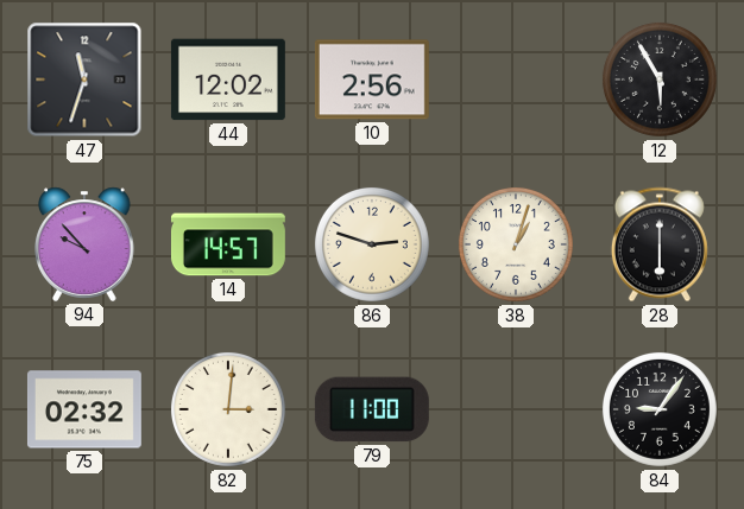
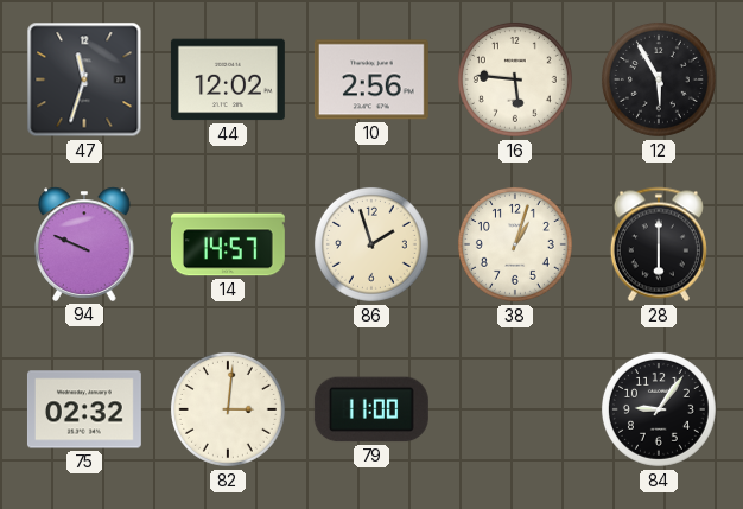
16: none -> 5:46 (515, 79)
94: 9:53 -> 9:49 (84, 244)
86: 2:48 -> 1:57 (371, 244)
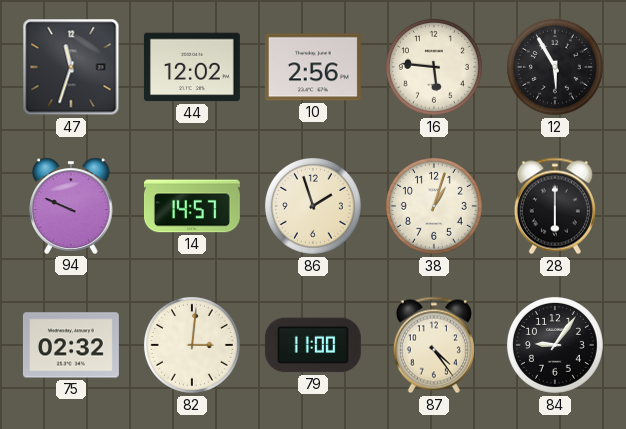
87: none -> 4:24 (434, 345)
